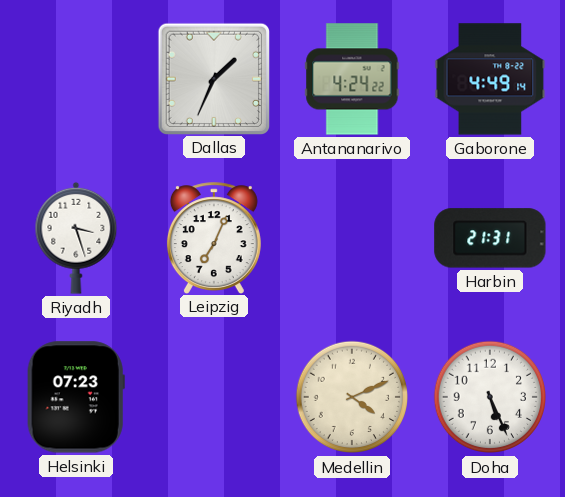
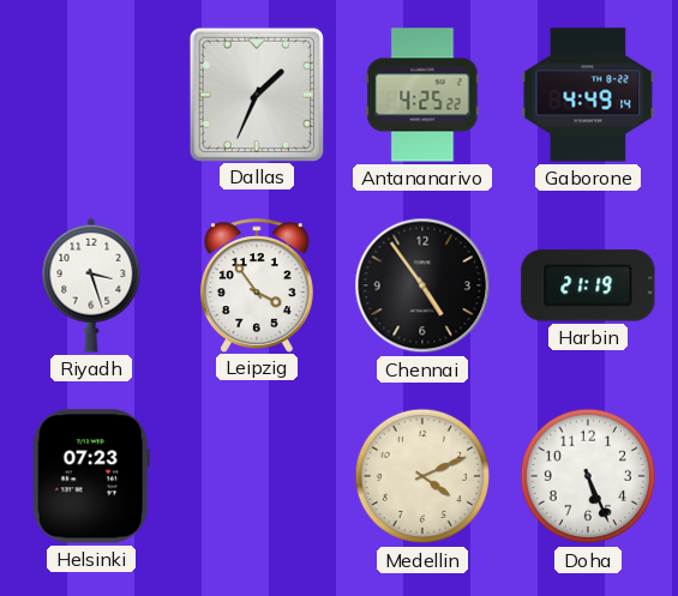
Antananarivo: 4:24 -> 4:25 (422, 95)
Leipzig: 7:04 -> 3:54 (257, 285)
Chennai: none -> 4:54 (422, 285)
Harbin: 21:31 -> 21:19 (588, 285)
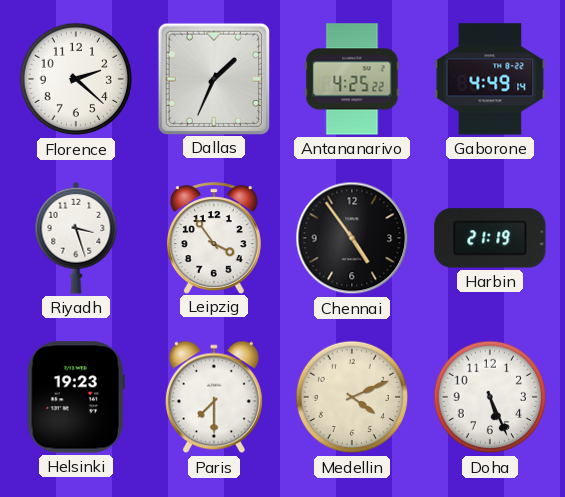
Florence: none -> 2:22 (76, 79)
Helsinki: 07:23 -> 19:23 (76, 397)
Paris: none -> 7:30 (214, 397)
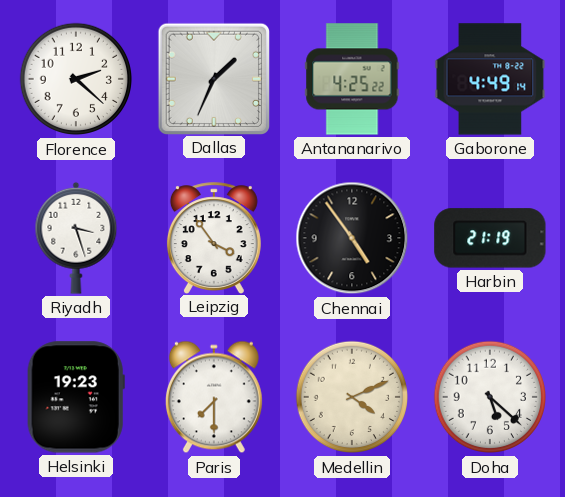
Doha: 5:26 -> 5:22 (490, 397)
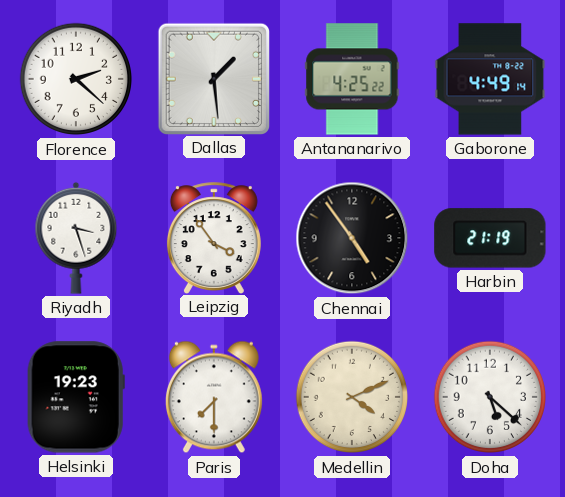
Dallas: 1:34 -> 1:29 (213, 78)
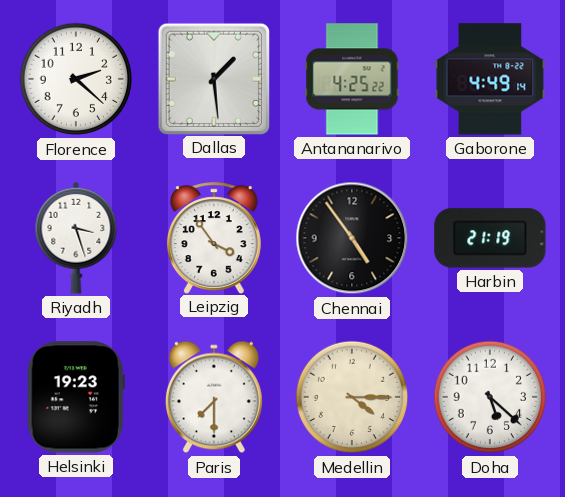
Medellin: 4:11 -> 4:15 (352, 397)
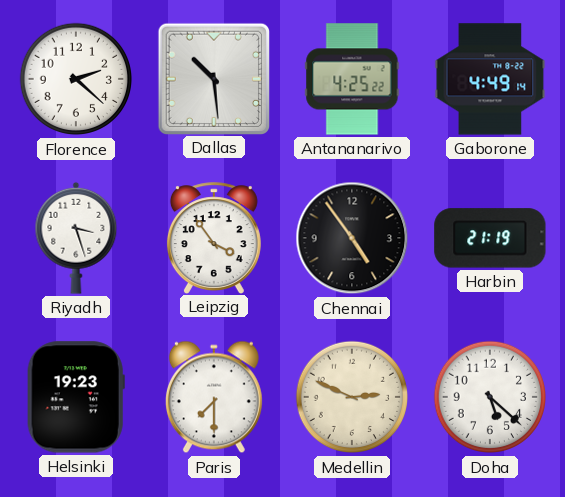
Dallas: 1:29 -> 10:29 (213, 78)
Medellin: 4:15 -> 2:49 (352, 397)
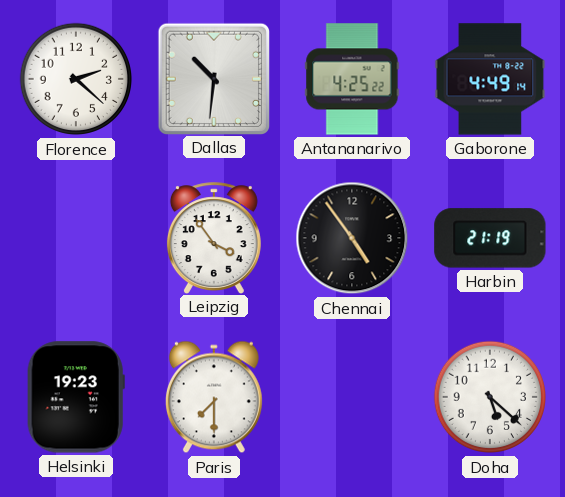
Dallas: 10:29 -> 10:31 (213, 78)
Riyadh: 3:27 -> none (76, 238)
Medellin: 2:49 -> none (352, 397)
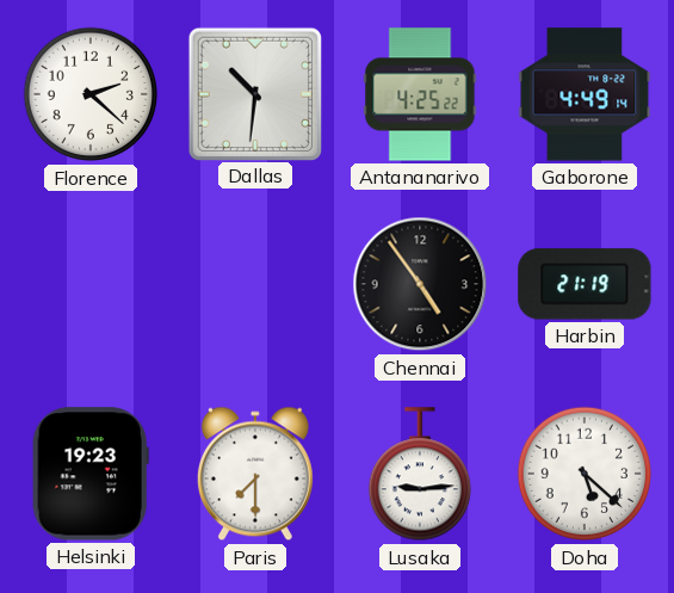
Leipzig: 3:54 -> none (214, 238)
Lusaka: none -> 9:14 (420, 475)
